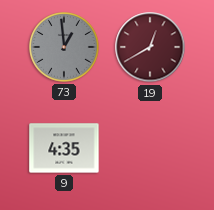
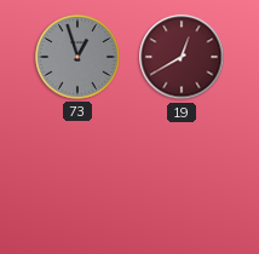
73: 12:59 -> 12:57 (77, 57)
9: 4:35 -> none (64, 148)
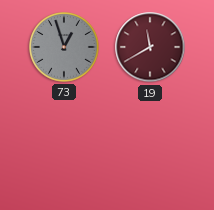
19: 12:40 -> 11:40 (150, 47)
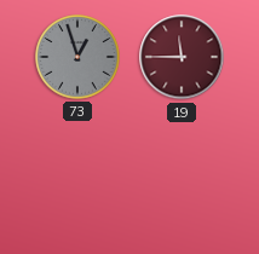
19: 11:40 -> 11:45 (182, 57)
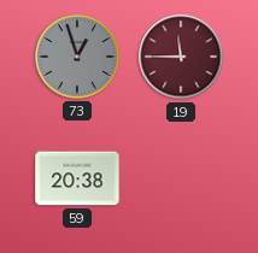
59: none -> 20:38 (77, 178)
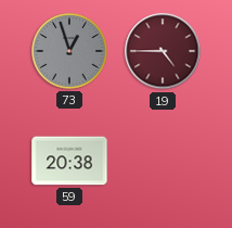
19: 11:45 -> 4:45 (163, 51)
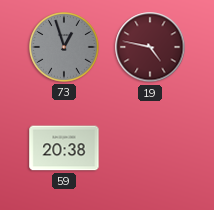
19: 4:45 -> 4:47 (150, 47)
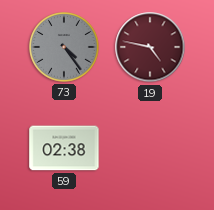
73: 12:57 -> 4:24 (64, 47)
59: 20:38 -> 02:38 (64, 148)
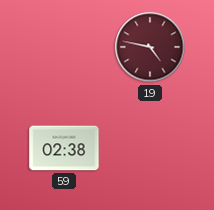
73: 4:24 -> none (64, 47)
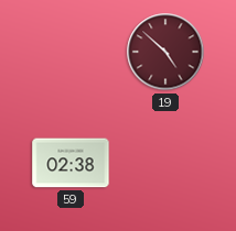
19: 4:47 -> 4:52 (165, 52)
